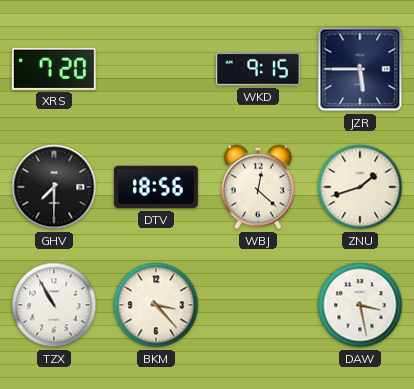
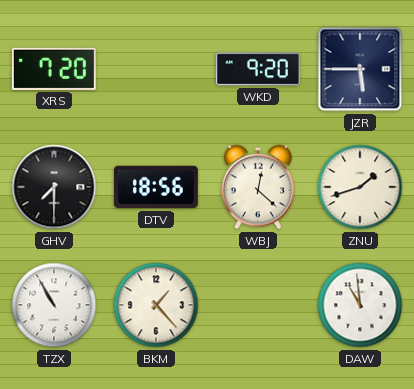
WKD: 9:15 -> 9:20 (258, 69)
BKM: 3:23 -> 1:23 (156, 305)
DAW: 3:28 -> 10:59 (360, 305)
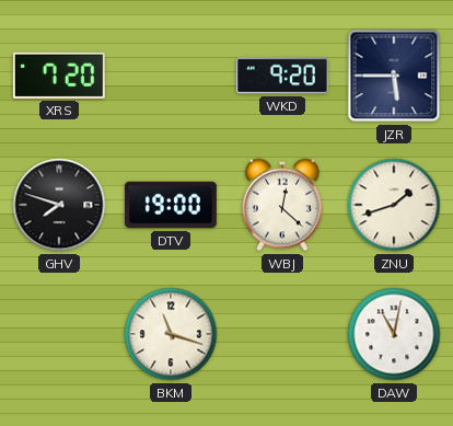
GHV: 7:30 -> 7:48 (59, 205)
DTV: 18:56 -> 19:00 (171, 205)
TZX: 10:55 -> none (54, 305)
BKM: 1:23 -> 11:18 (171, 334)
DAW: 10:59 -> 11:02 (394, 334)
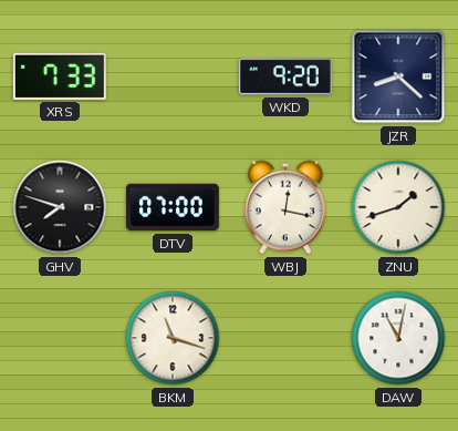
XRS: 7:20 -> 7:33 (60, 76)
JZR: 5:45 -> 8:22 (398, 76)
DTV: 19:00 -> 07:00 (173, 207)
WBJ: 12:22 -> 12:17 (285, 207)
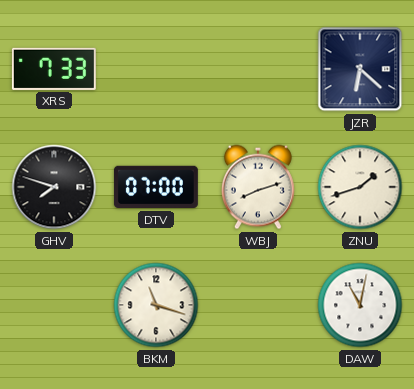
WKD: 9:20 -> none (285, 76)
JZR: 8:22 -> 6:22 (360, 69)
WBJ: 12:17 -> 8:12 (258, 187)
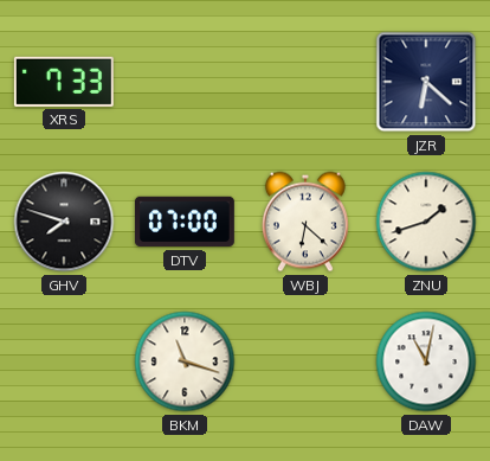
WBJ: 8:12 -> 6:22 (305, 222)
